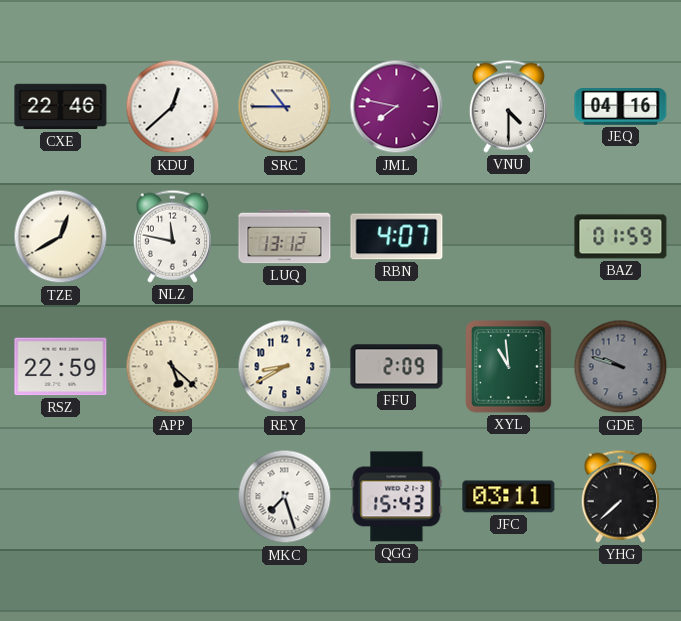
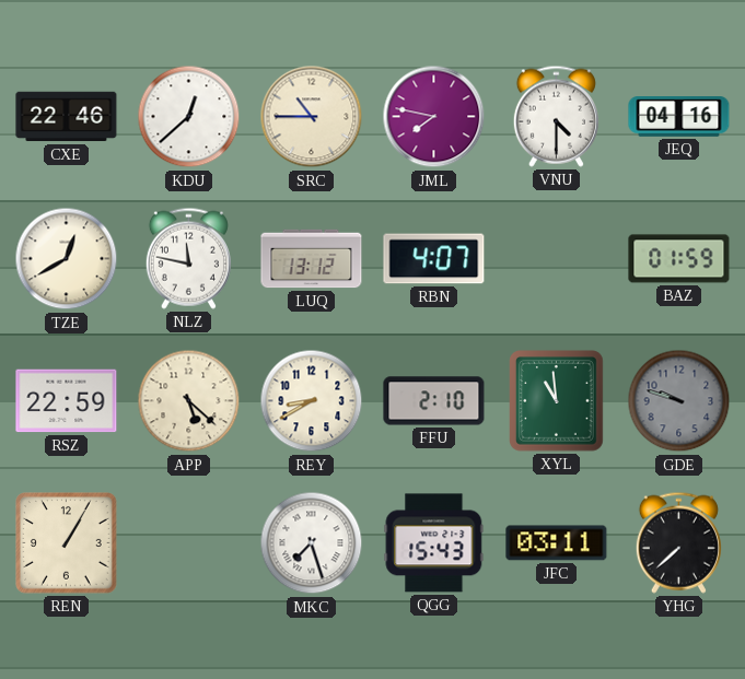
FFU: 2:09 -> 2:10 (434, 401)
REN: none -> 1:05 (67, 543)
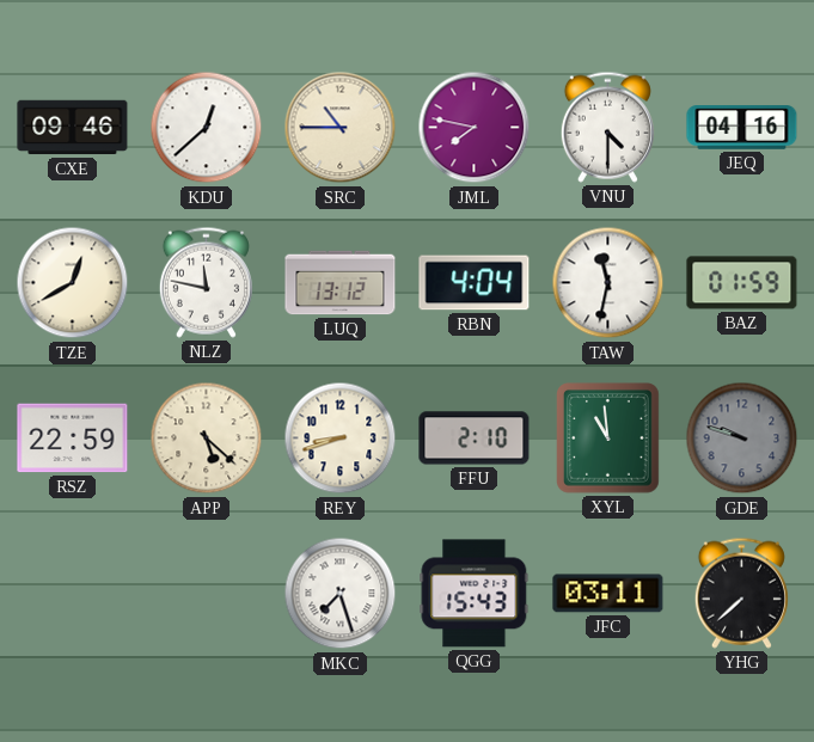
CXE: 22:46 -> 09:46 (73, 128)
RBN: 4:07 -> 4:04 (475, 283)
TAW: none -> 11:32 (608, 283)
REY: 8:40 -> 8:42 (341, 439)
REN: 1:05 -> none (67, 543)
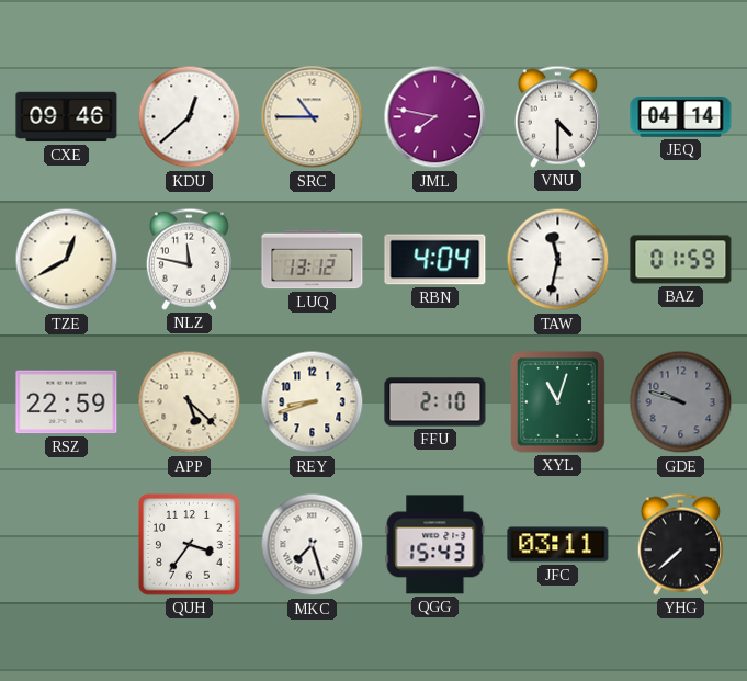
JEQ: 04:16 -> 04:14 (681, 117)
XYL: 10:59 -> 11:03 (558, 402)
QUH: none -> 3:36 (190, 545)
